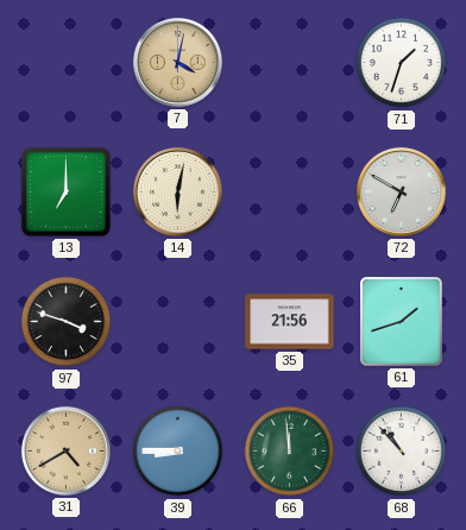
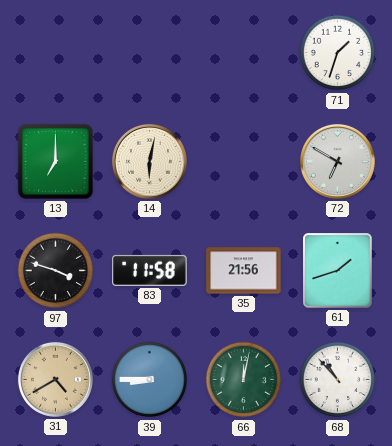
7: 4:02 -> none (177, 62)
83: none -> 11:58 (150, 270)
66: 11:59 -> 12:02 (244, 380)
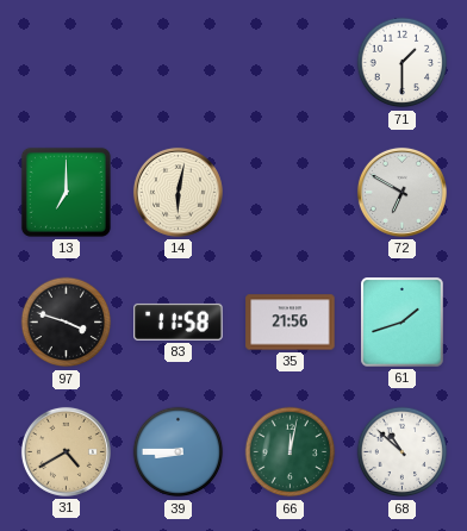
71: 1:33 -> 1:30 (403, 63)
68: 10:53 -> 10:52 (403, 452)
